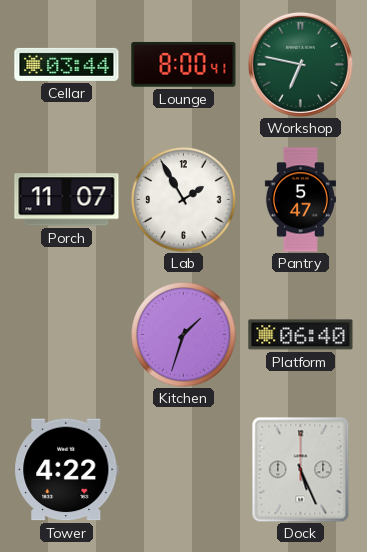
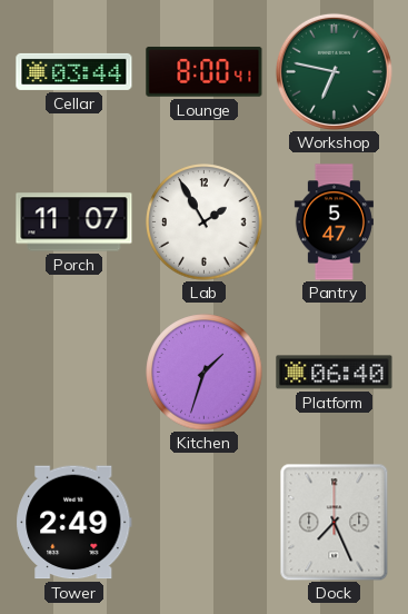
Tower: 4:22 -> 2:49 (74, 523)
Dock: 5:26 -> 7:26 (335, 522)
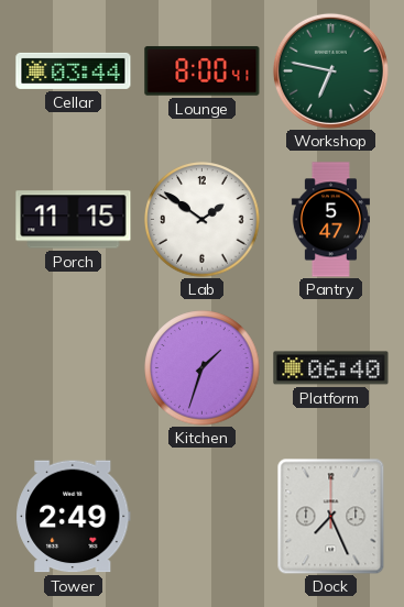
Porch: 11:07 -> 11:15 (74, 220)
Lab: 1:55 -> 1:51 (203, 220)
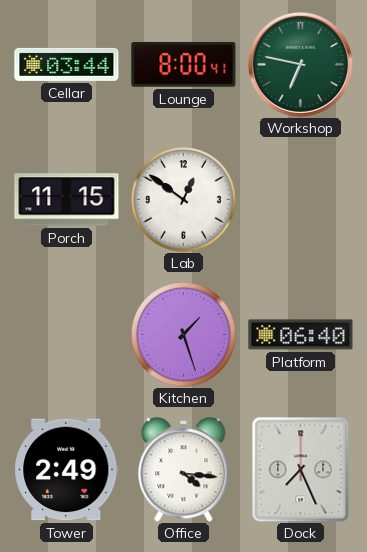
Lab: 1:51 -> 12:51 (184, 200)
Pantry: 5:47 -> none (330, 220)
Kitchen: 1:33 -> 1:27 (184, 335)
Office: none -> 4:16 (184, 470)
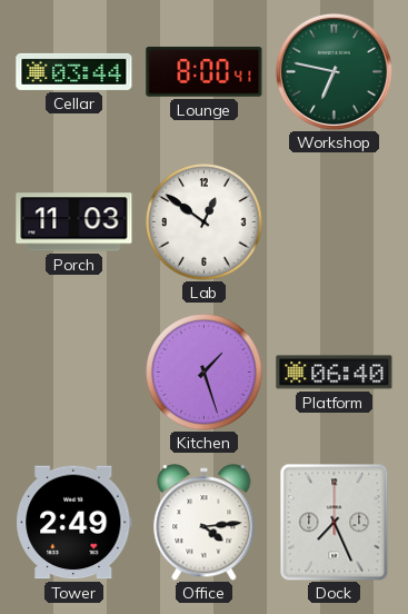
Porch: 11:15 -> 11:03 (74, 222)
Office: 4:16 -> 4:14 (205, 523)
